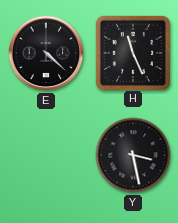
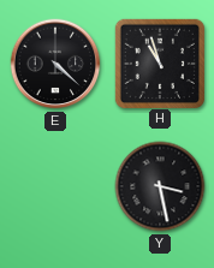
H: 11:26 -> 10:57 (159, 62)
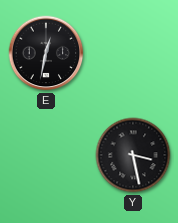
E: 4:22 -> 12:32 (46, 53)
H: 10:57 -> none (159, 62)
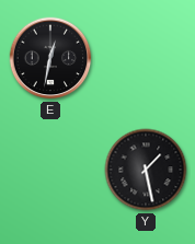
Y: 3:28 -> 1:28 (146, 170)
